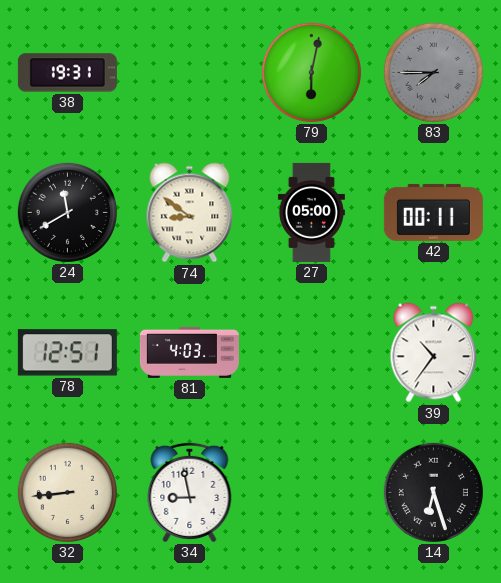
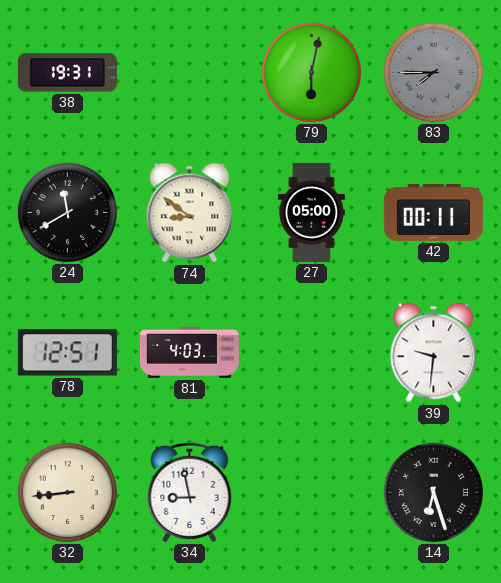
39: 10:36 -> 9:31 (434, 353)
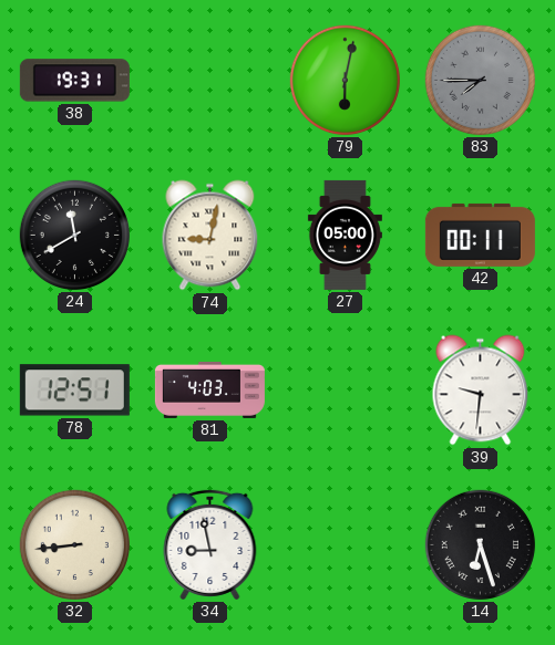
74: 8:51 -> 9:02 (210, 236)
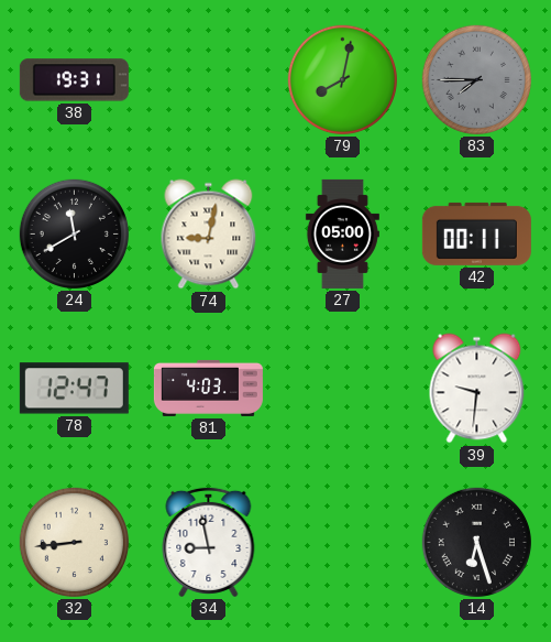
79: 6:02 -> 8:02 (342, 79)
78: 12:51 -> 12:47 (74, 389)
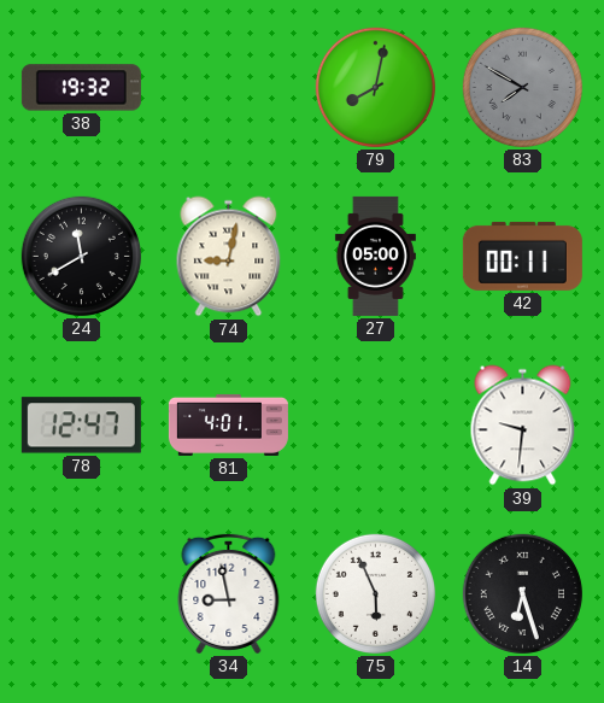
38: 19:31 -> 19:32 (81, 88)
83: 7:45 -> 7:50 (522, 87)
81: 4:03 -> 4:01 (228, 424)
32: 8:44 -> none (74, 542)
75: none -> 5:56 (375, 593)
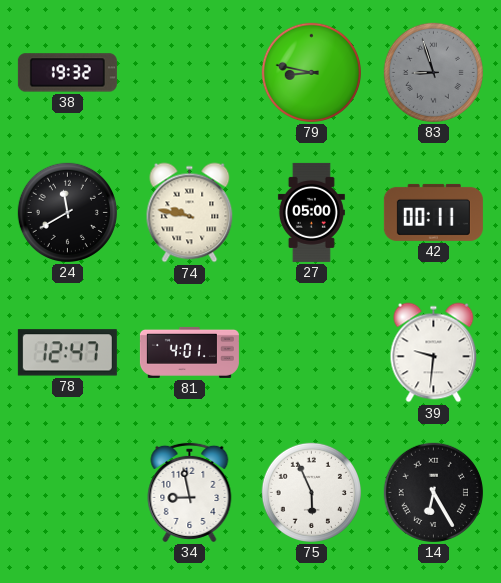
79: 8:02 -> 8:47 (311, 72)
83: 7:50 -> 8:57 (433, 72)
74: 9:02 -> 9:47 (190, 213)
14: 6:27 -> 6:25 (433, 492)
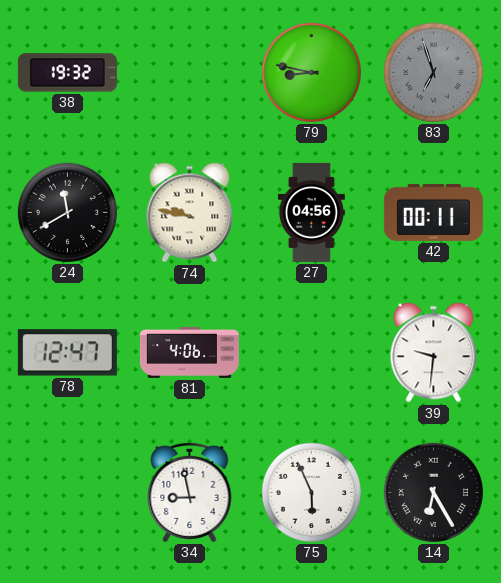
83: 8:57 -> 6:57 (433, 72)
27: 05:00 -> 04:56 (311, 212)
81: 4:01 -> 4:06 (189, 352)
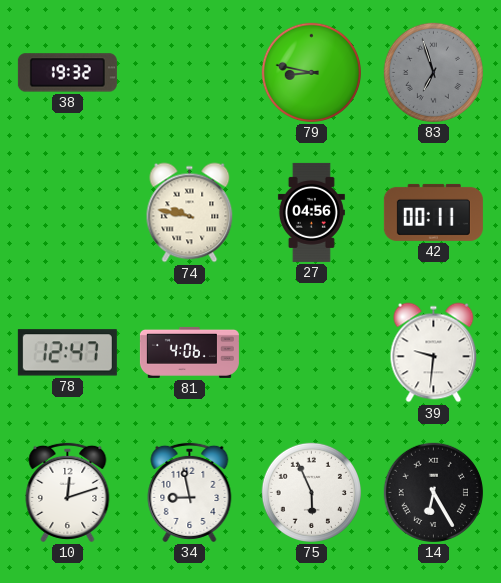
24: 11:40 -> none (67, 212)
10: none -> 12:12 (68, 492)
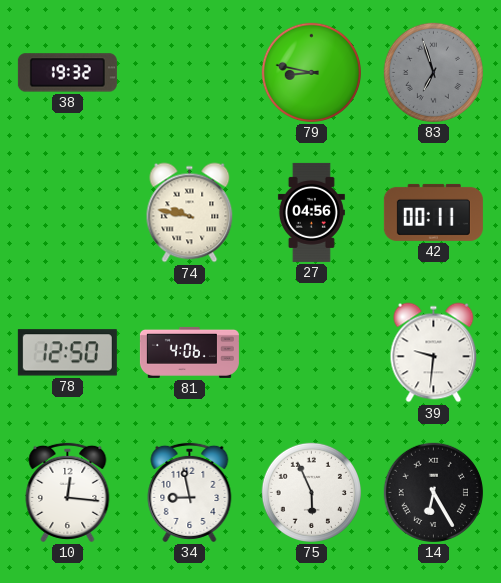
78: 12:47 -> 12:50 (67, 353)
10: 12:12 -> 12:16 (68, 492)
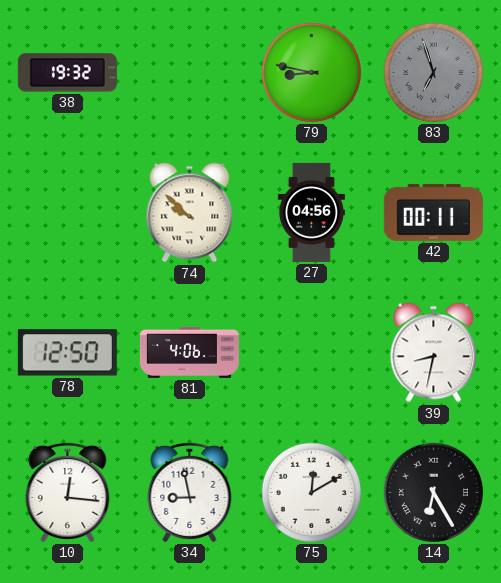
74: 9:47 -> 9:52 (190, 213)
39: 9:31 -> 8:32 (434, 353)
75: 5:56 -> 12:10 (311, 492)
